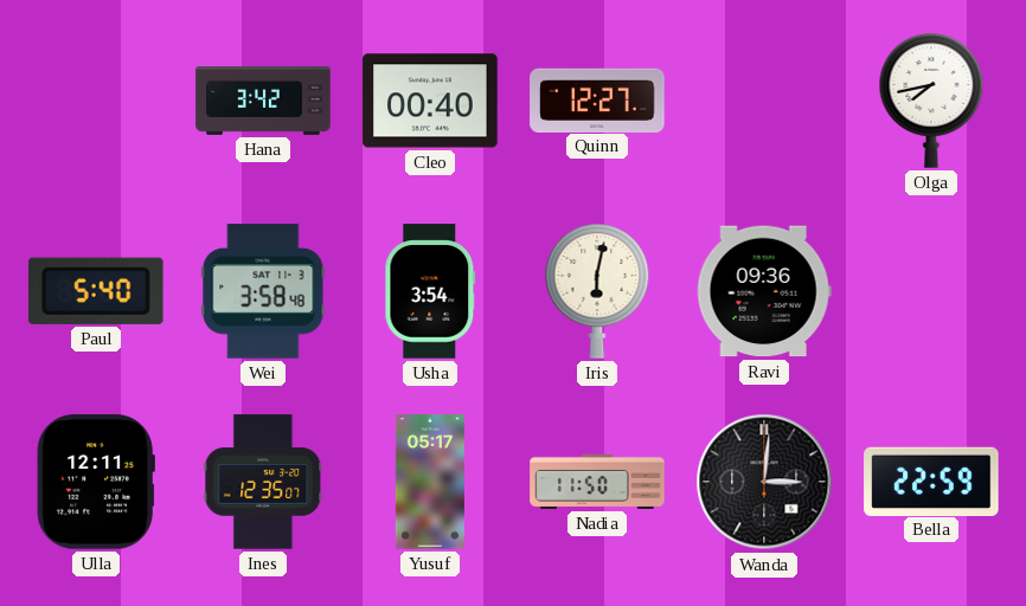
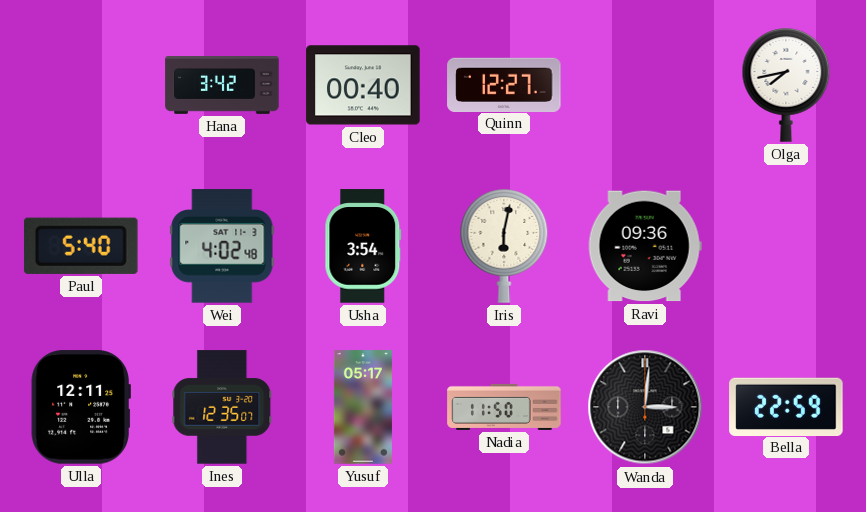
Wei: 3:58 -> 4:02 (222, 246)
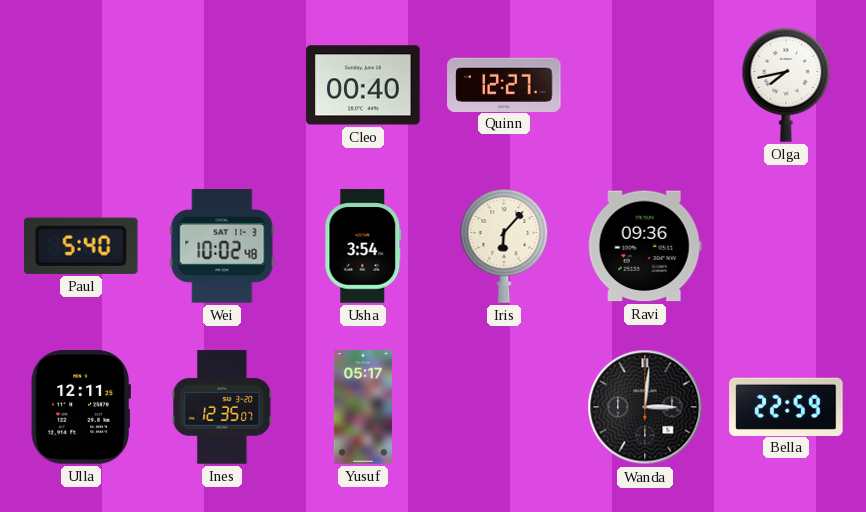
Hana: 3:42 -> none (222, 86)
Wei: 4:02 -> 10:02 (222, 246)
Iris: 6:02 -> 6:07 (504, 247)
Nadia: 11:50 -> none (504, 407)
